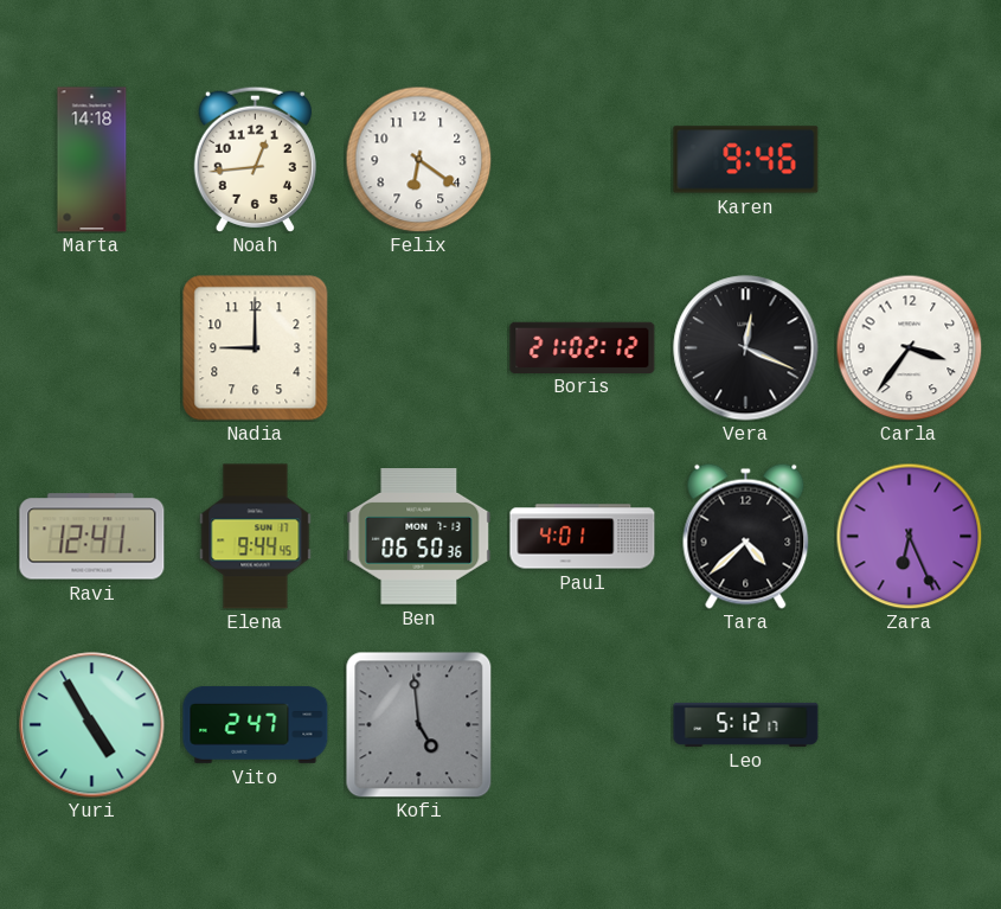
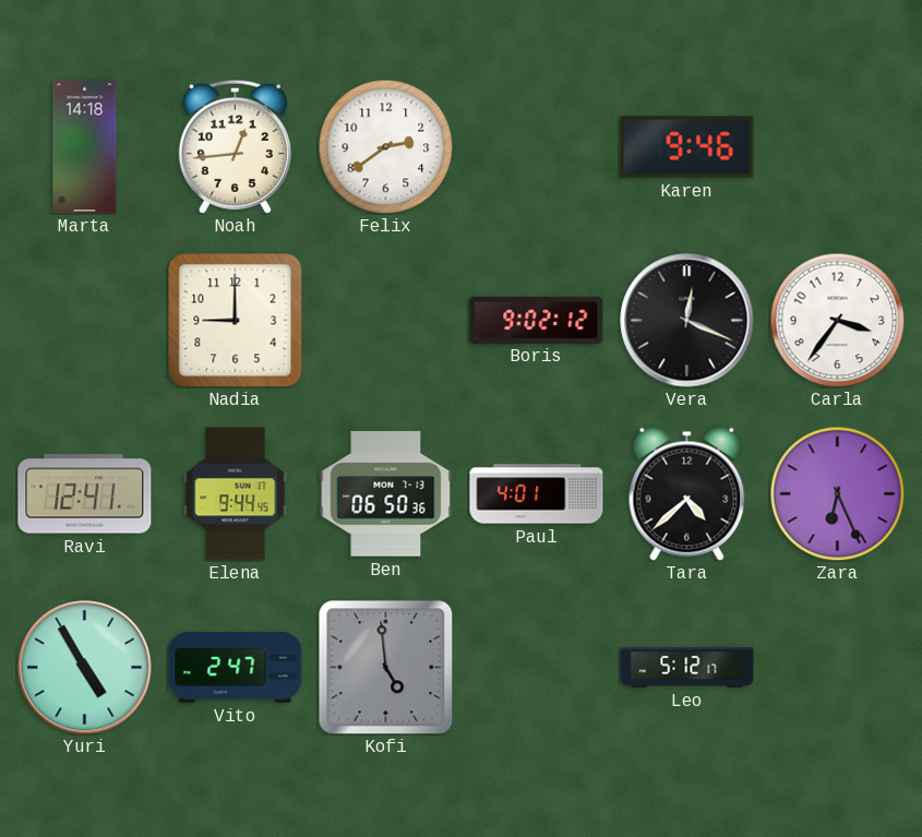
Felix: 6:21 -> 2:39 (385, 146)
Boris: 21:02 -> 9:02 (537, 320)
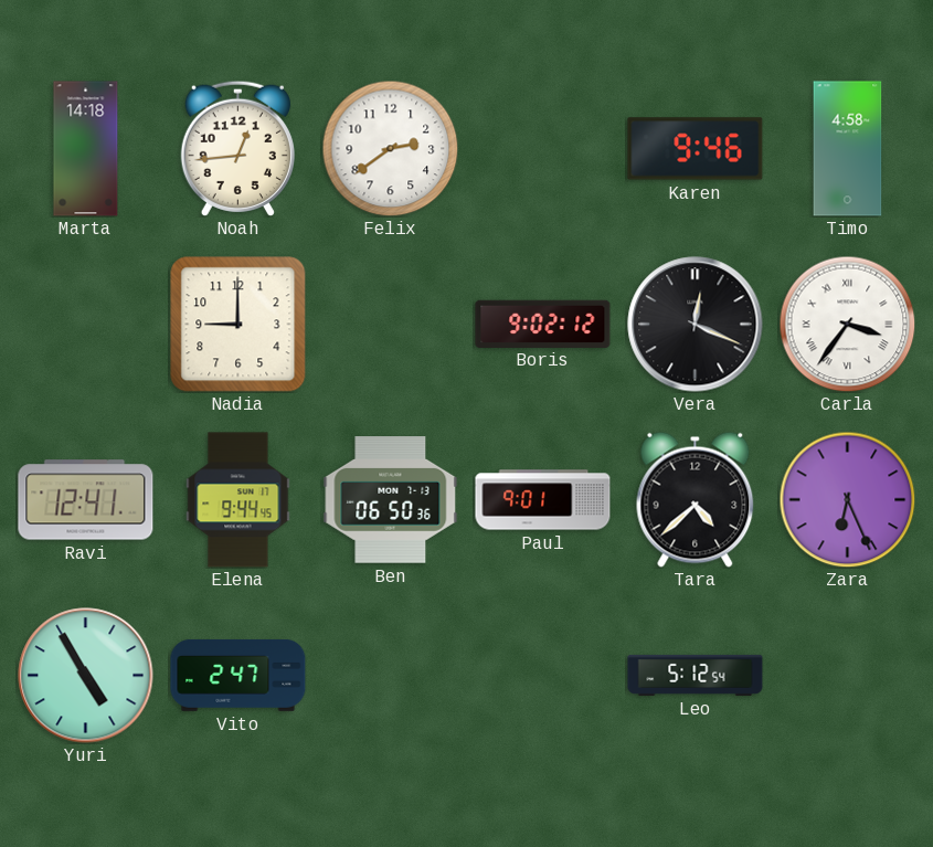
Timo: none -> 4:58 (848, 149)
Carla numerals: Arabic -> Roman (847, 324)
Paul: 4:01 -> 9:01 (543, 500)
Kofi: 4:59 -> none (385, 667)
Leo: 5:12:17 -> 5:12:54 (696, 675)
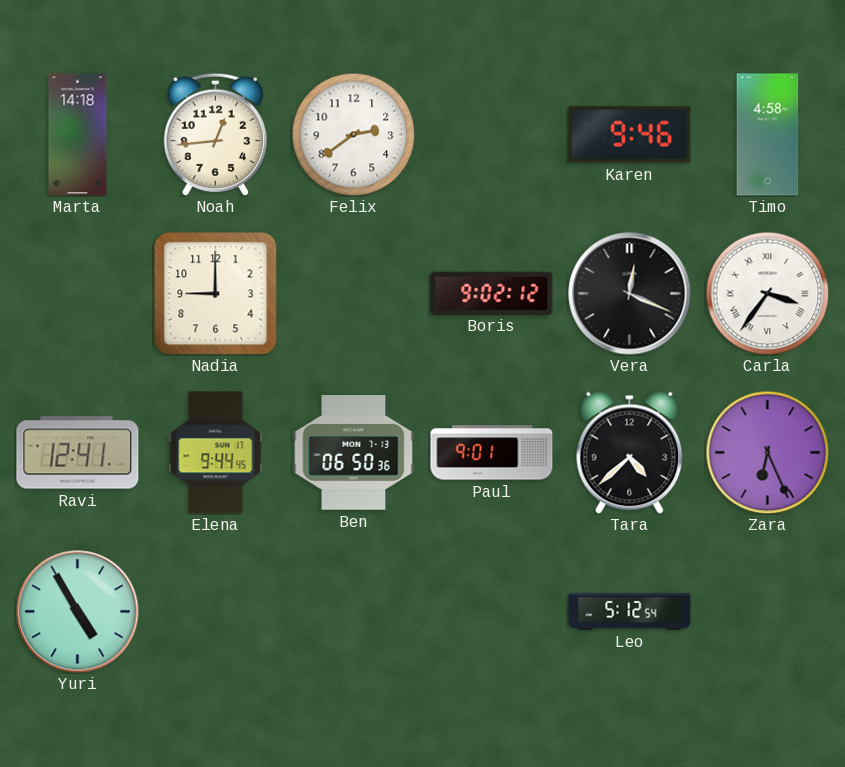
Vito: 2:47 -> none (238, 675)
